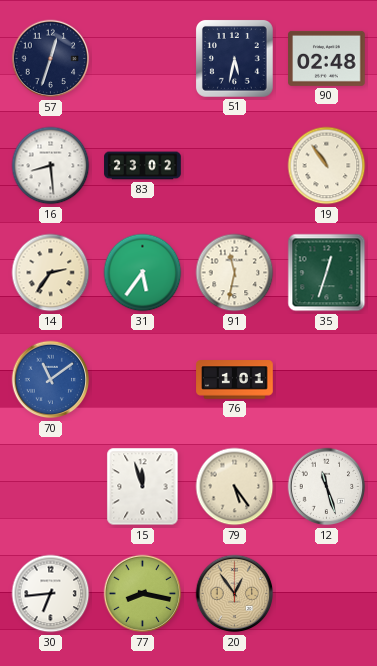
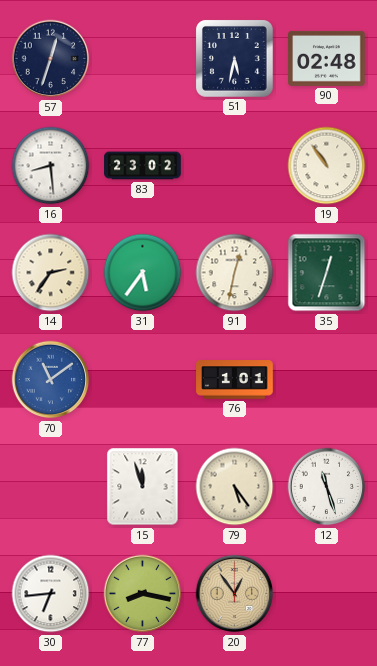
91: 11:32 -> 12:32 (235, 273)
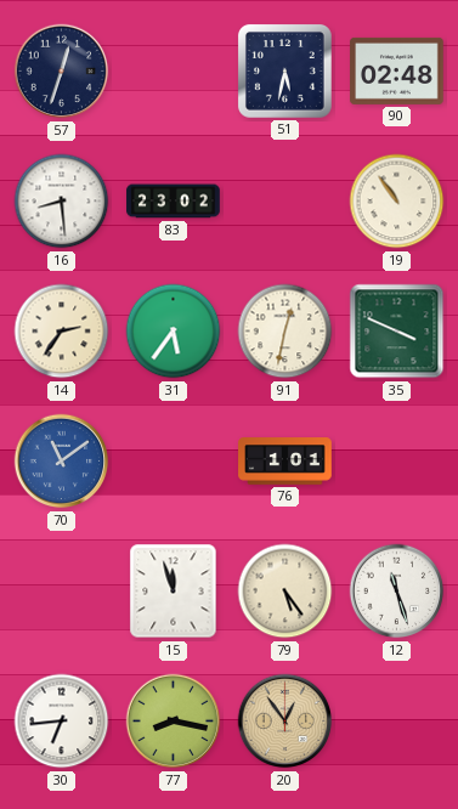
35: 12:33 -> 3:49 (397, 332)
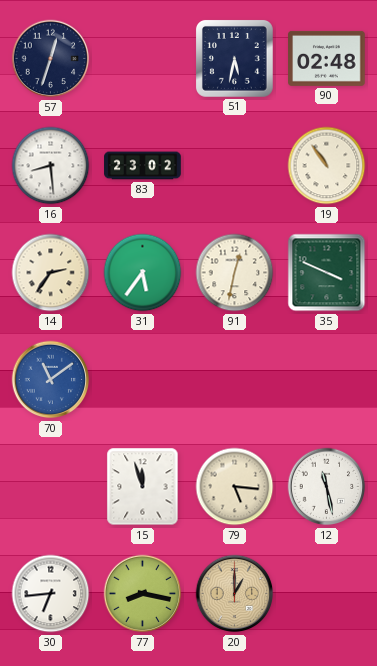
76: 1:01 -> none (285, 462)
79: 5:24 -> 5:16 (235, 487)
12: 11:27 -> 11:28 (327, 487)
20: 12:54 -> 1:00 (235, 594)
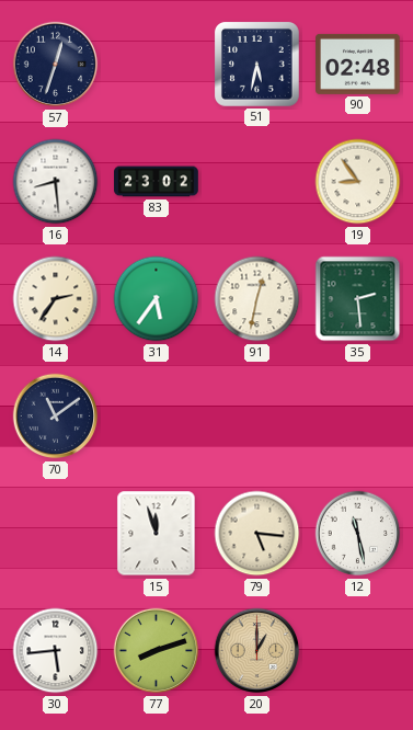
19: 10:54 -> 8:54 (358, 182)
35: 3:49 -> 2:29 (358, 299)
70 dial: blue -> navy (56, 417)
30: 6:44 -> 5:44 (56, 651)
77: 8:17 -> 8:12 (157, 651)
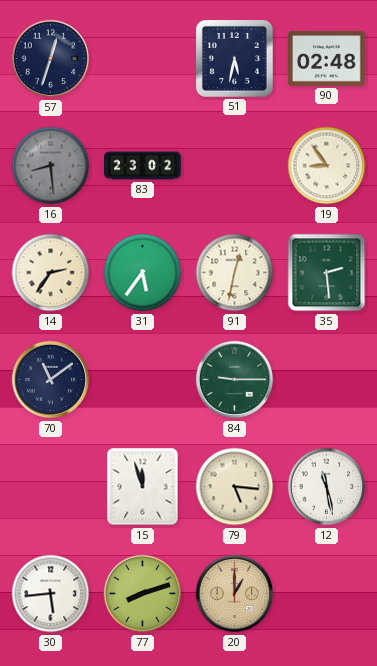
16 dial: white -> grey (51, 166)
84: none -> 9:15 (235, 380)
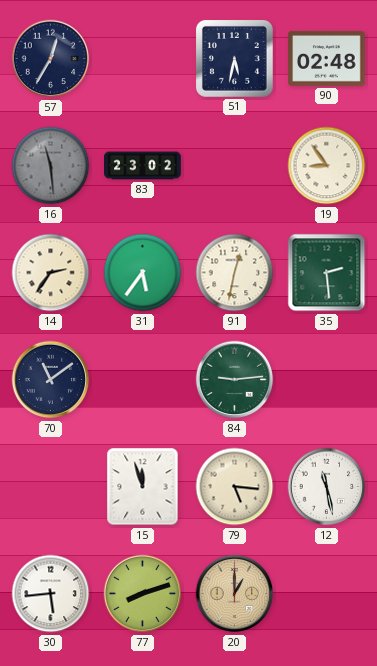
57: 12:33 -> 12:35 (51, 59)
16: 8:29 -> 11:29 (51, 166)
84: 9:15 -> 9:14 (235, 380)
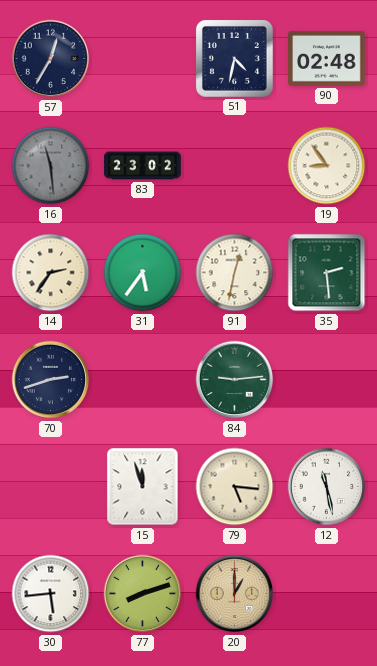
51: 5:32 -> 4:32 (235, 59)
70: 11:09 -> 2:42 (51, 380)
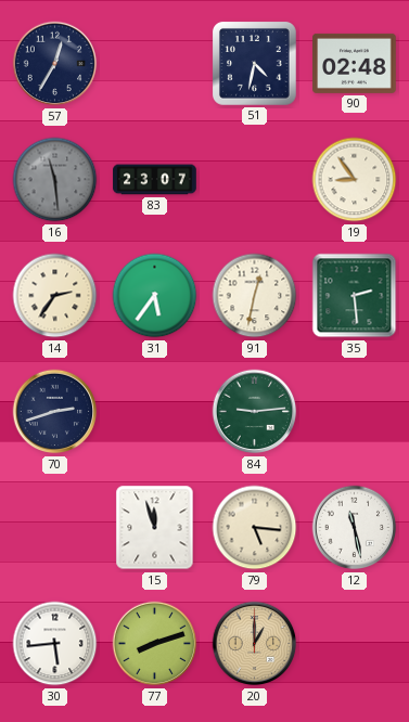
83: 23:02 -> 23:07 (155, 180)
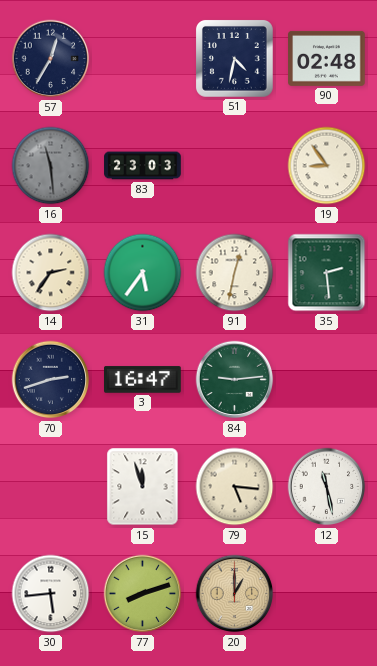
83: 23:07 -> 23:03 (143, 166)
3: none -> 16:47 (143, 380)
